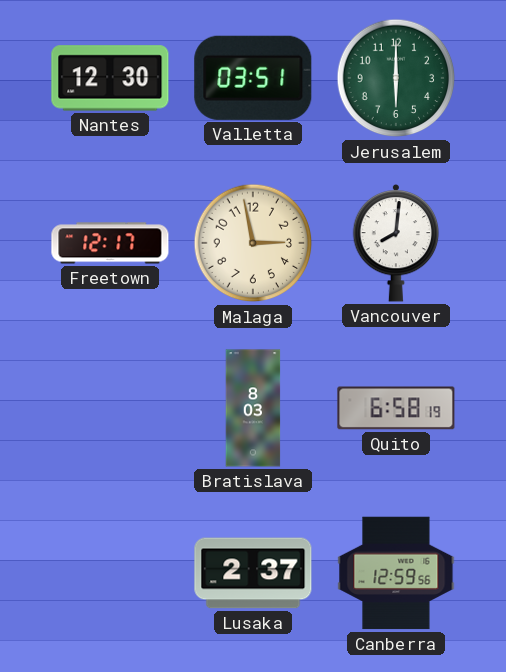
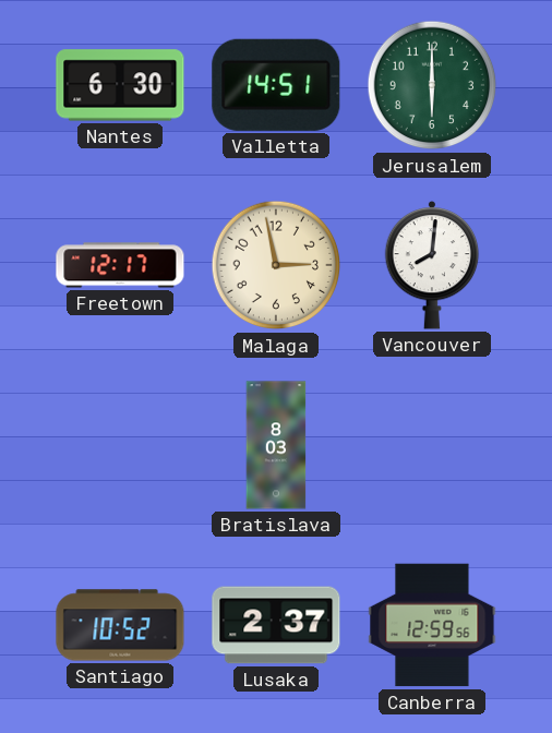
Nantes: 12:30 -> 6:30 (120, 85)
Valletta: 03:51 -> 14:51 (276, 85)
Quito: 6:58 -> none (396, 408)
Santiago: none -> 10:52 (120, 625)
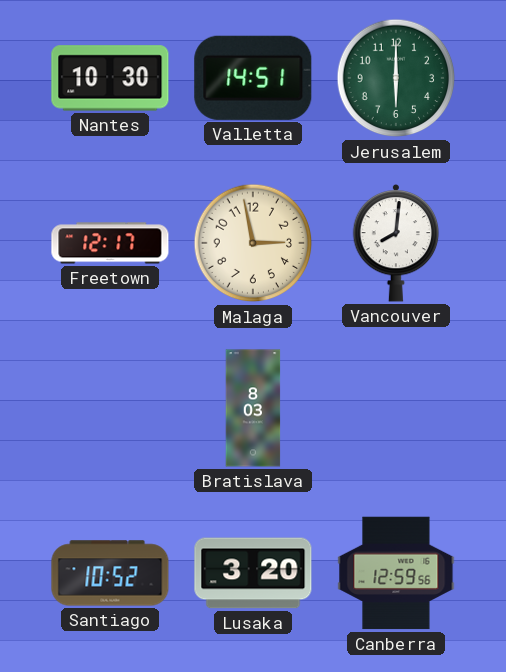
Nantes: 6:30 -> 10:30 (110, 78)
Lusaka: 2:37 -> 3:20 (253, 573)
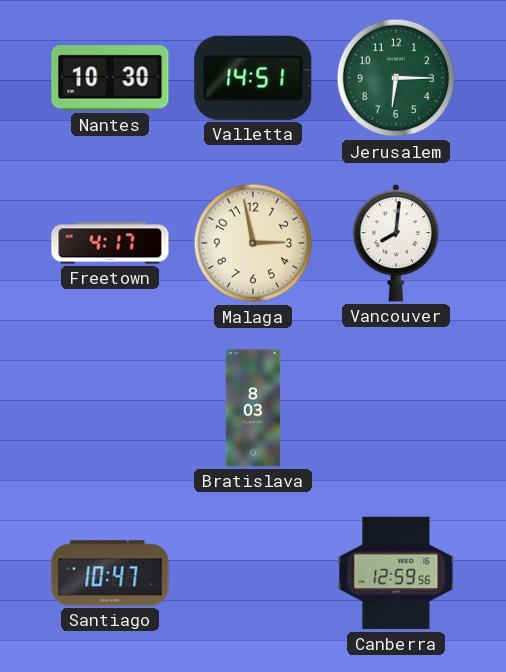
Jerusalem: 6:00 -> 6:15 (396, 78)
Freetown: 12:17 -> 4:17 (110, 243)
Santiago: 10:52 -> 10:47 (110, 573)
Lusaka: 3:20 -> none (253, 573)
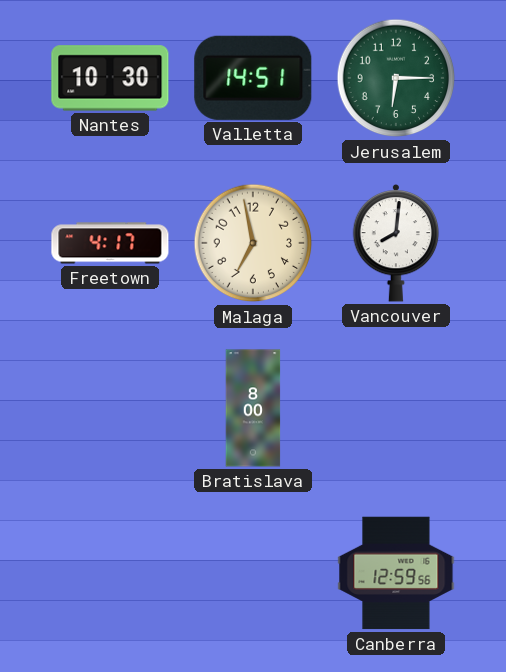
Malaga: 2:58 -> 6:58 (253, 243)
Bratislava: 8:03 -> 8:00 (253, 408)
Santiago: 10:47 -> none (110, 573)
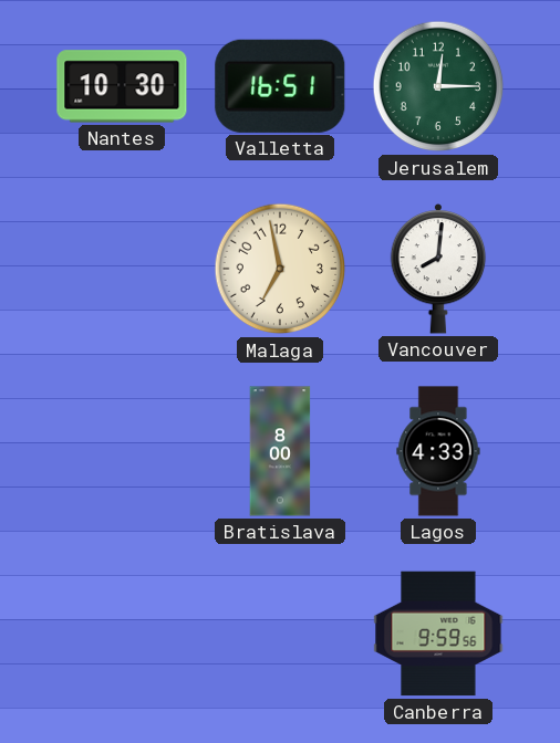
Valletta: 14:51 -> 16:51 (280, 86)
Jerusalem: 6:15 -> 12:15 (438, 86)
Freetown: 4:17 -> none (110, 243)
Lagos: none -> 4:33 (438, 451)
Canberra: 12:59 -> 9:59 (438, 634)
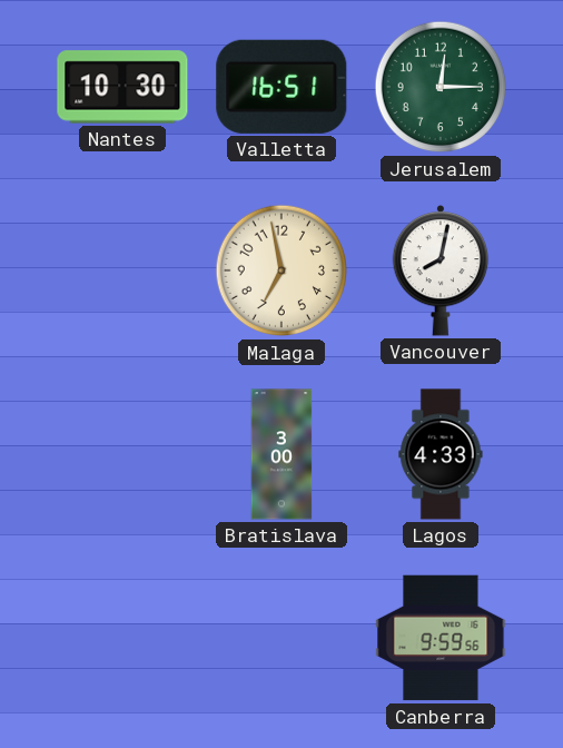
Vancouver: 8:01 -> 8:02 (441, 270)
Bratislava: 8:00 -> 3:00 (281, 454)
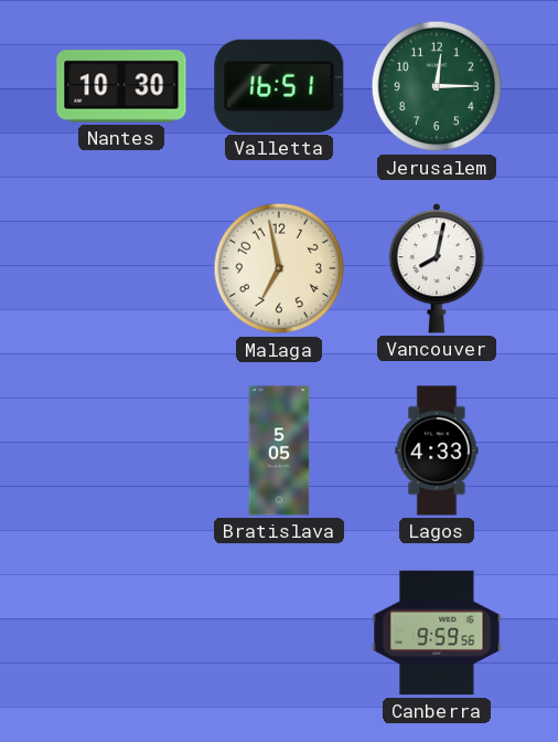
Bratislava: 3:00 -> 5:05 (279, 451)
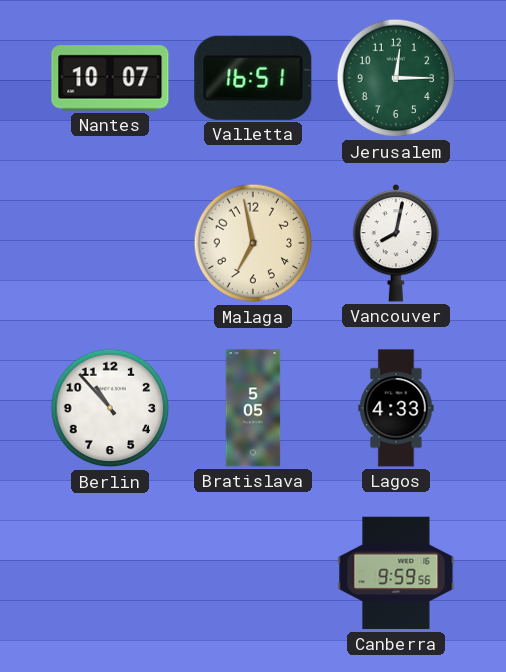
Nantes: 10:30 -> 10:07 (110, 78)
Berlin: none -> 10:53 (110, 408)
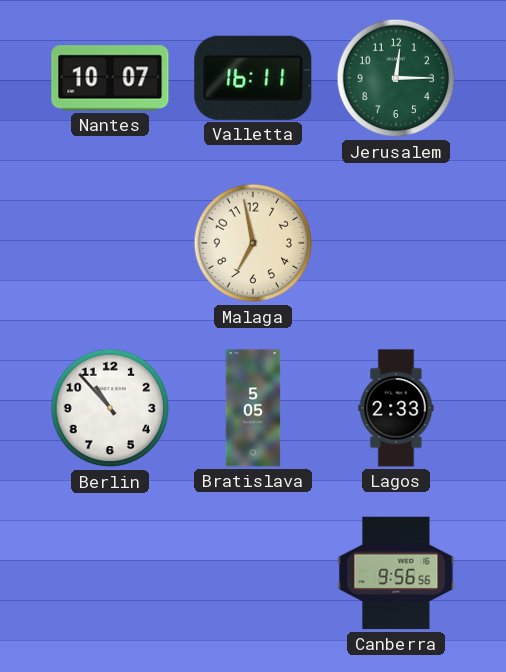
Valletta: 16:51 -> 16:11 (253, 78)
Vancouver: 8:02 -> none (396, 243)
Lagos: 4:33 -> 2:33 (396, 408)
Canberra: 9:59 -> 9:56 (396, 573)
